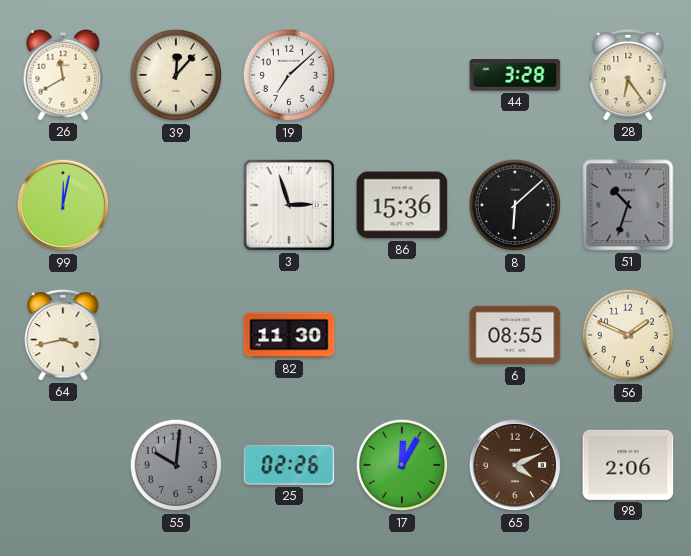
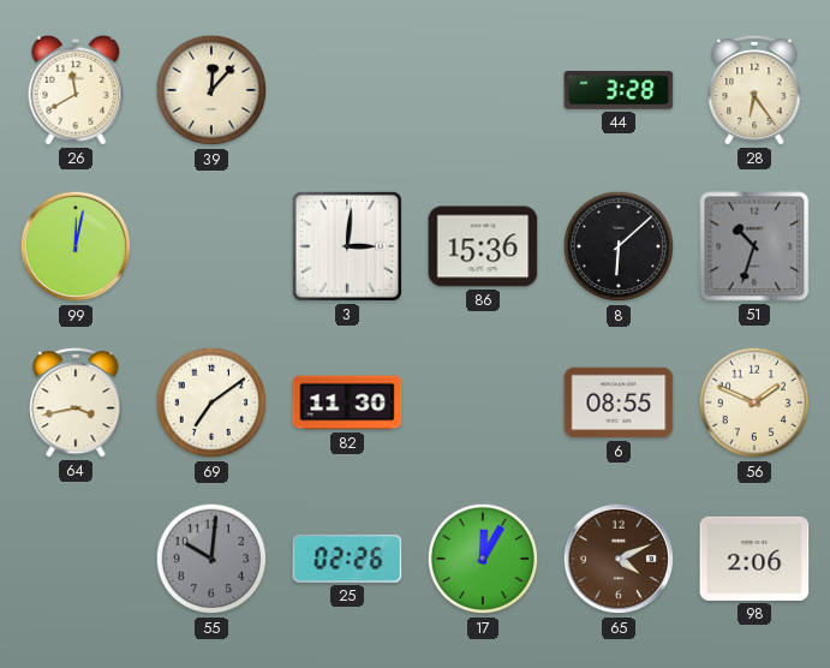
19: 7:08 -> none (289, 75)
3: 2:57 -> 3:01 (347, 246)
69: none -> 7:09 (211, 402)
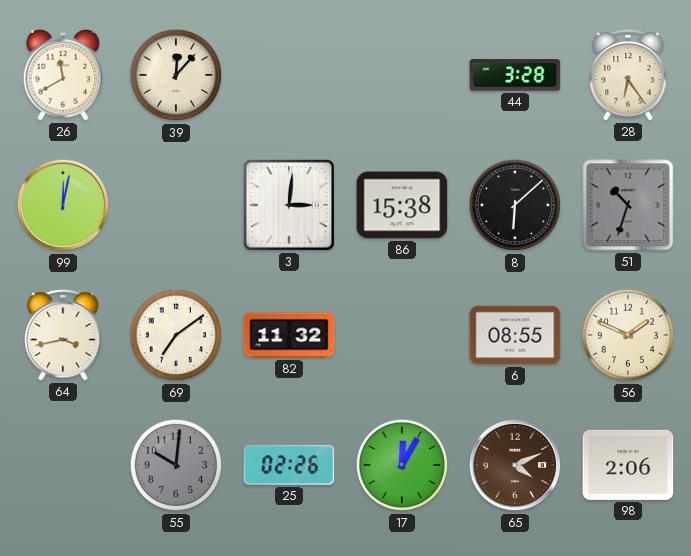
86: 15:36 -> 15:38 (402, 205)
82: 11:30 -> 11:32 (289, 335)
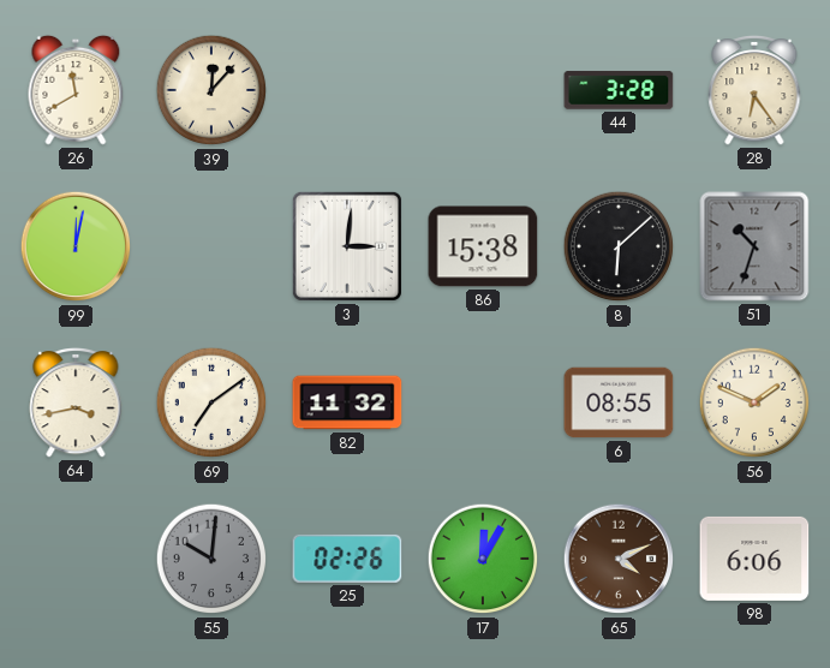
98: 2:06 -> 6:06 (754, 559)
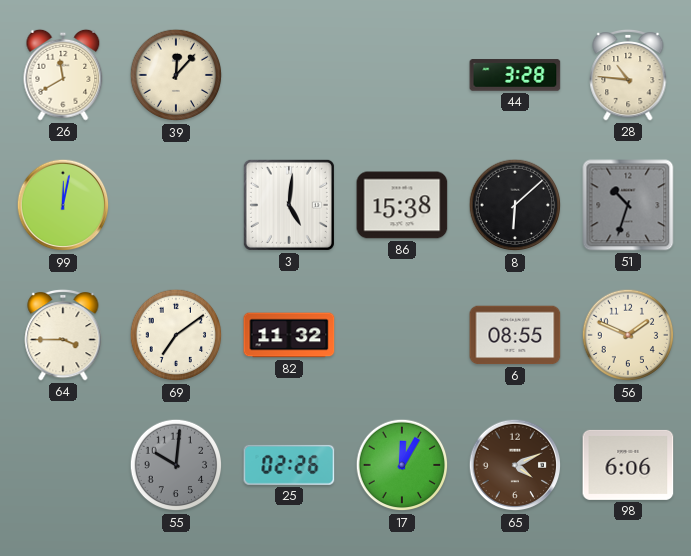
28: 6:24 -> 10:46 (628, 75)
3: 3:01 -> 5:01 (289, 205)
64: 3:43 -> 3:45 (63, 335)
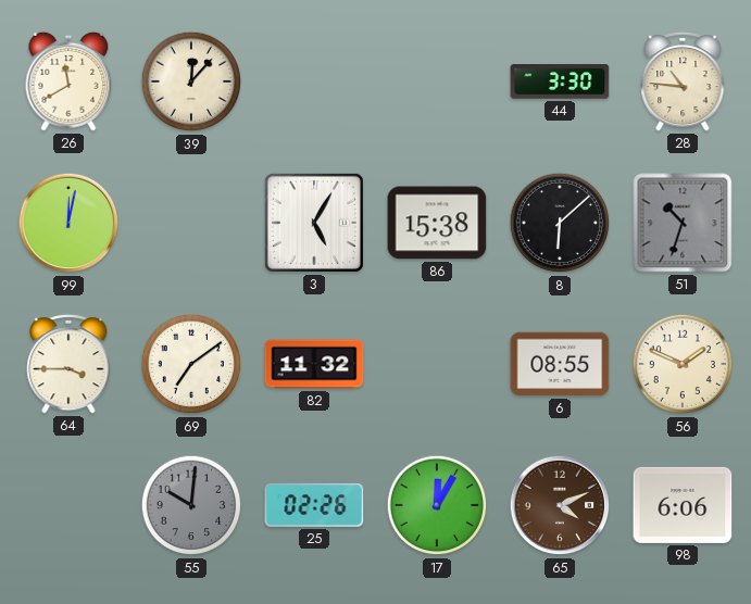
44: 3:28 -> 3:30 (560, 81)
3: 5:01 -> 5:05 (314, 223)
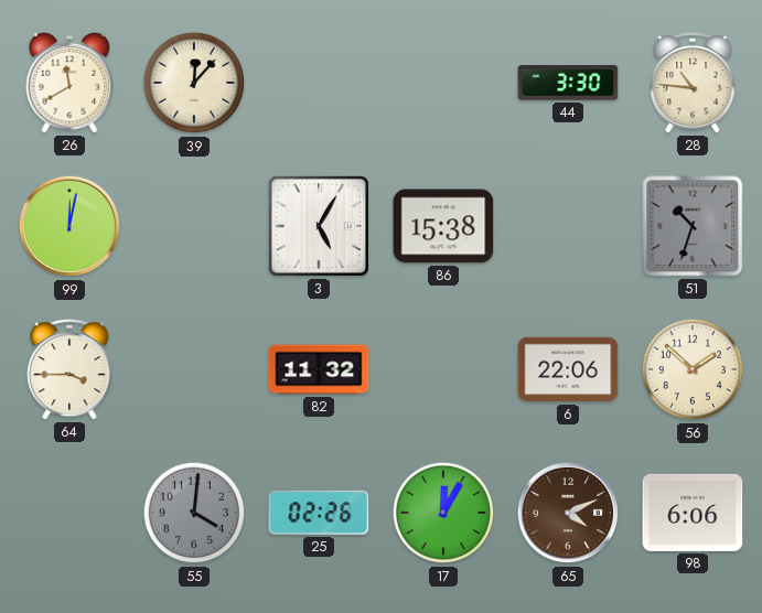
8: 6:08 -> none (560, 223)
69: 7:09 -> none (191, 364)
6: 08:55 -> 22:06 (568, 369)
56: 1:49 -> 1:52 (693, 369)
55: 10:01 -> 4:01 (194, 513)
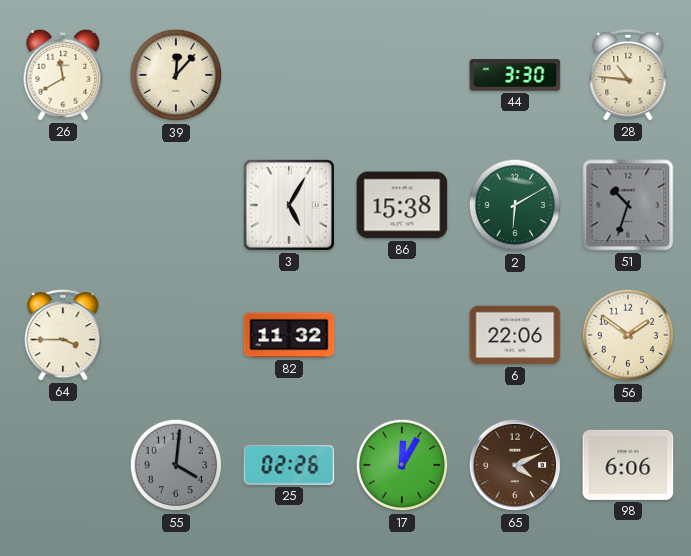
99: 12:02 -> none (69, 226)
2: none -> 6:10 (515, 205)
56: 1:52 -> 1:51 (628, 335)
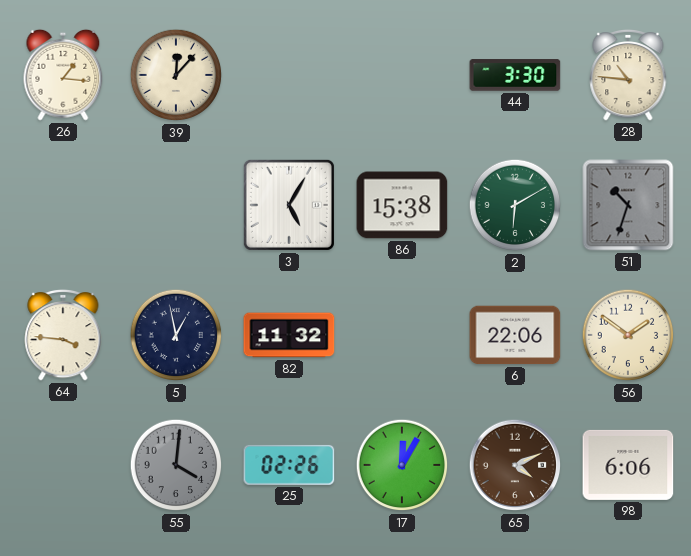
26: 11:40 -> 1:16 (63, 75)
64: 3:45 -> 3:46 (63, 335)
5: none -> 12:58 (176, 335)
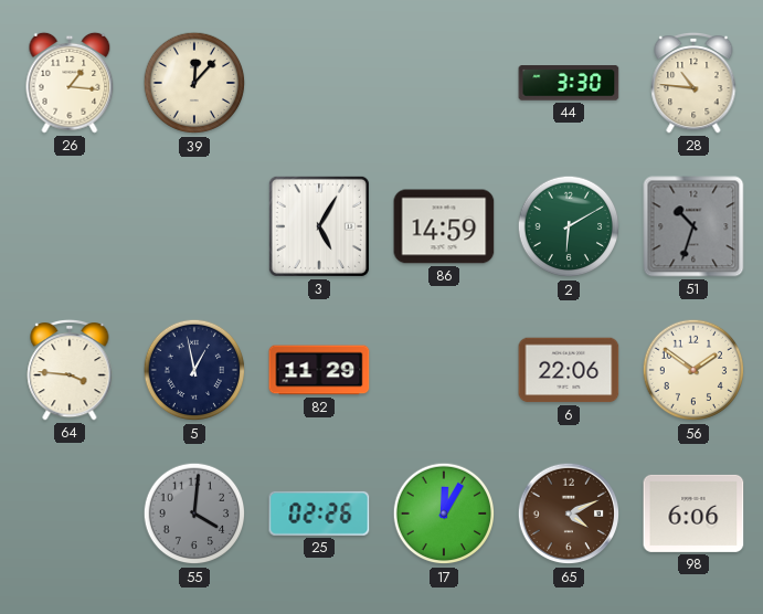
86: 15:38 -> 14:59 (444, 226)
82: 11:32 -> 11:29 (319, 370)
